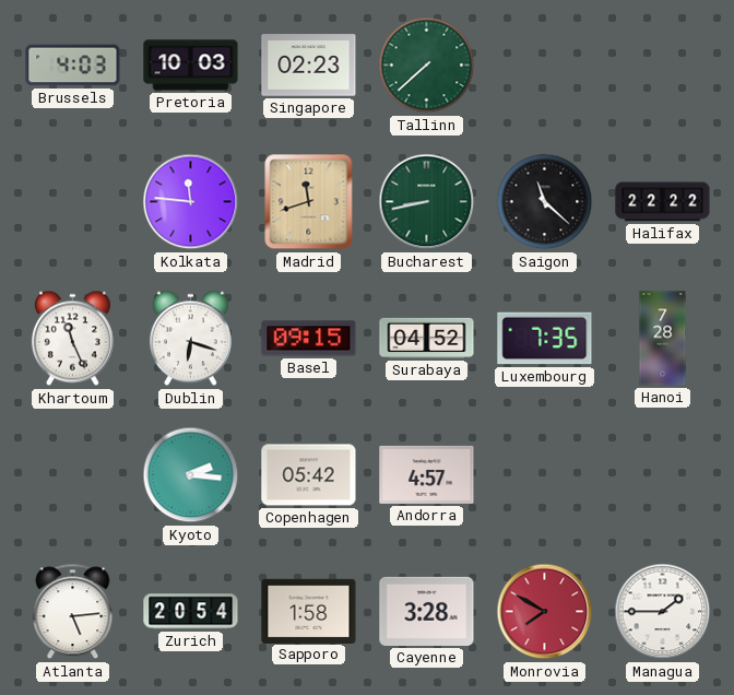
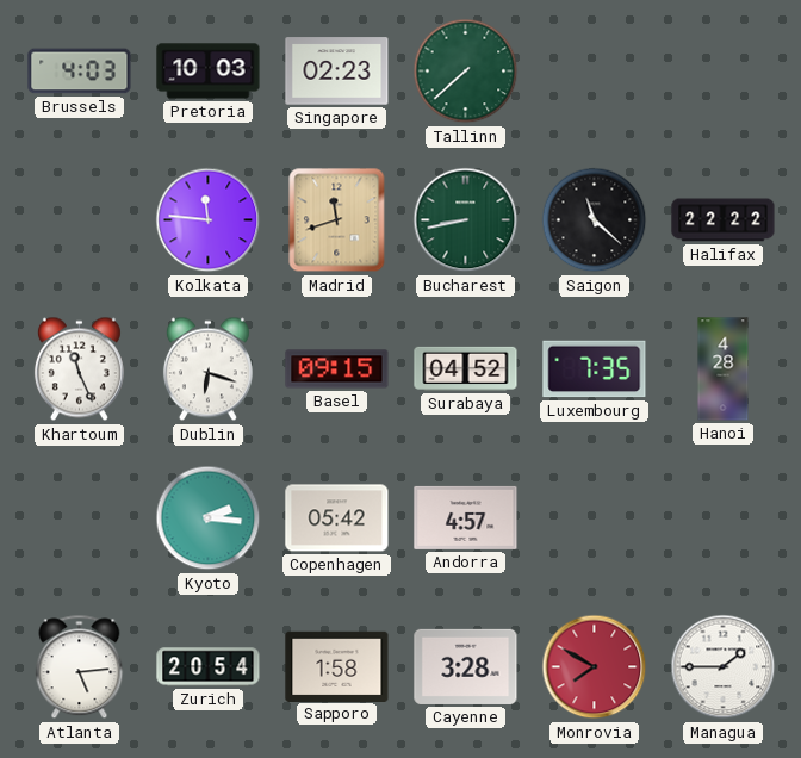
Hanoi: 7:28 -> 4:28 (724, 369)
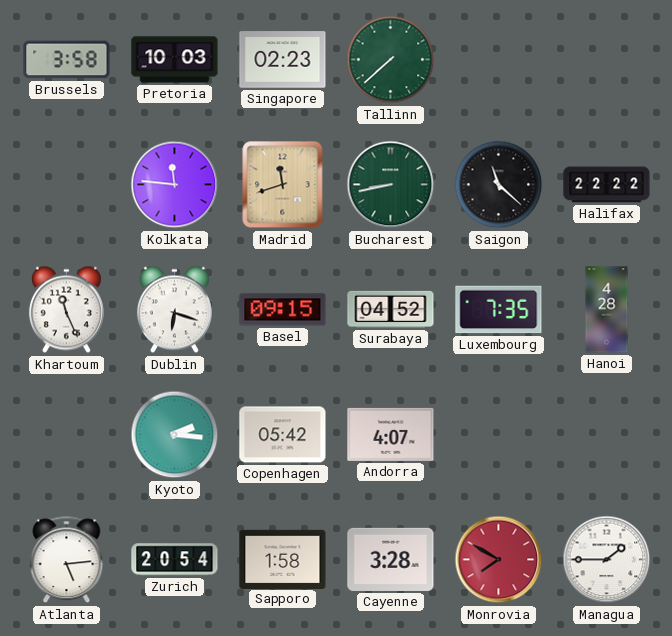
Brussels: 4:03 -> 3:58 (67, 60)
Andorra: 4:57 -> 4:07 (391, 434)
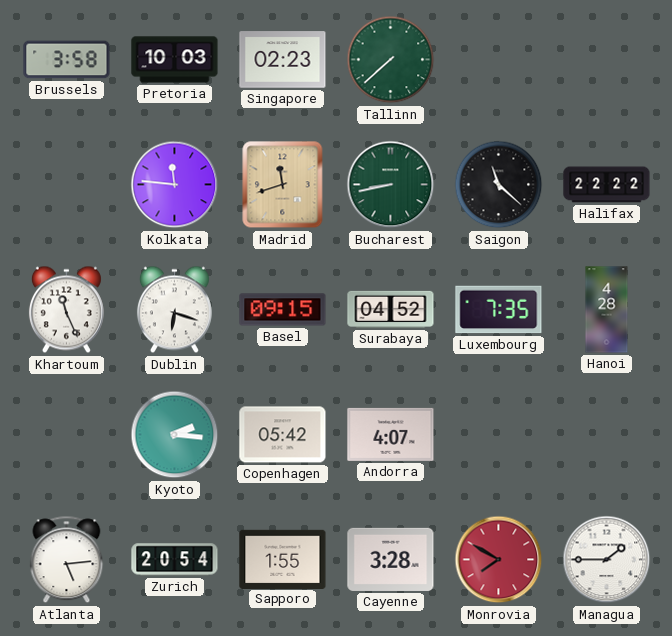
Sapporo: 1:58 -> 1:55 (283, 559)
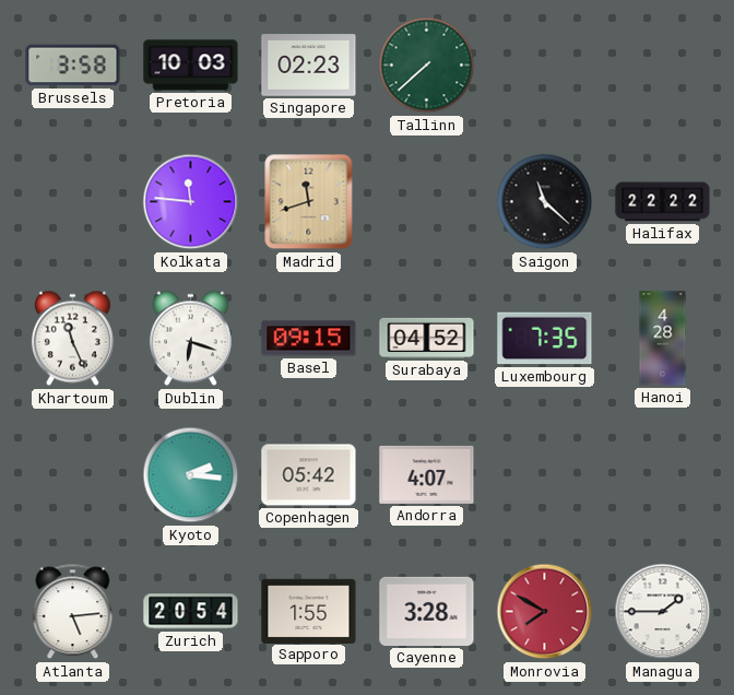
Bucharest: 8:43 -> none (391, 185)
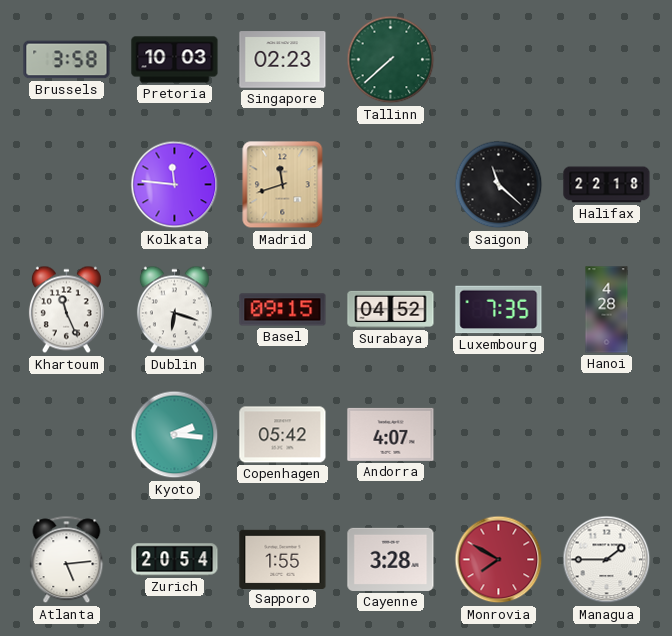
Halifax: 22:22 -> 22:18 (607, 185)
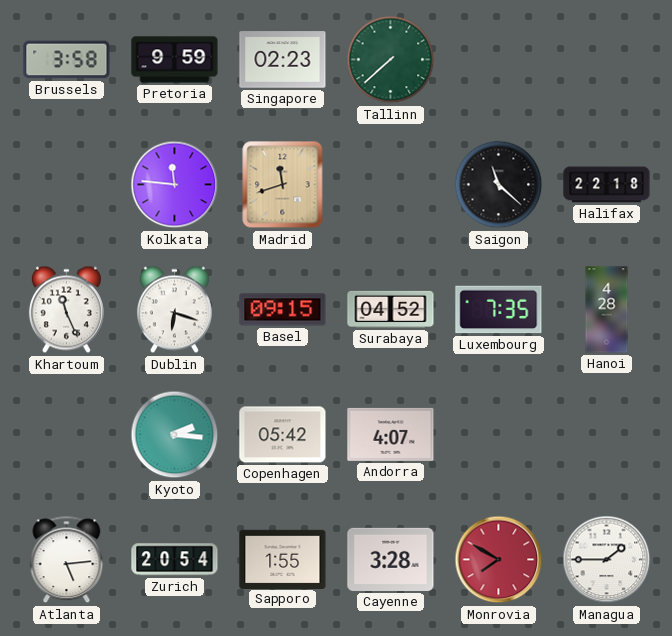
Pretoria: 10:03 -> 9:59 (175, 60)
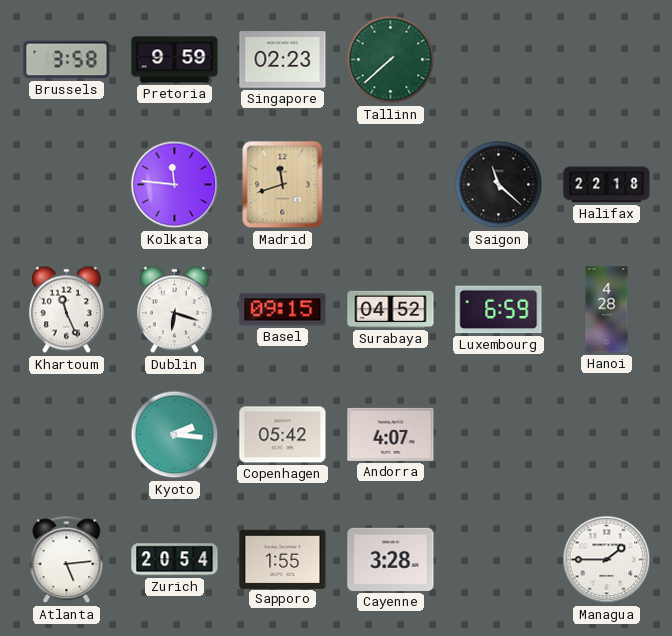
Luxembourg: 7:35 -> 6:59 (499, 310)
Monrovia: 7:50 -> none (499, 560)
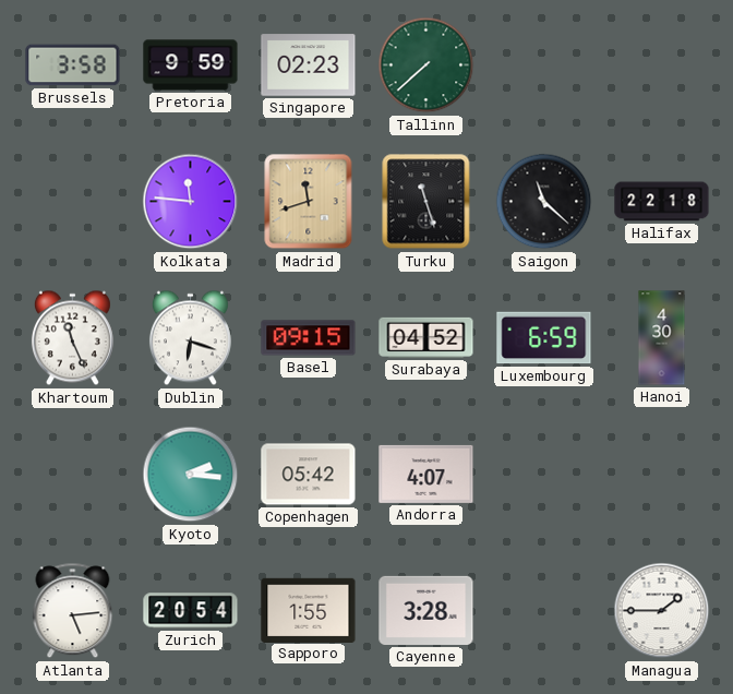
Turku: none -> 11:27 (426, 202)
Hanoi: 4:28 -> 4:30 (662, 338)
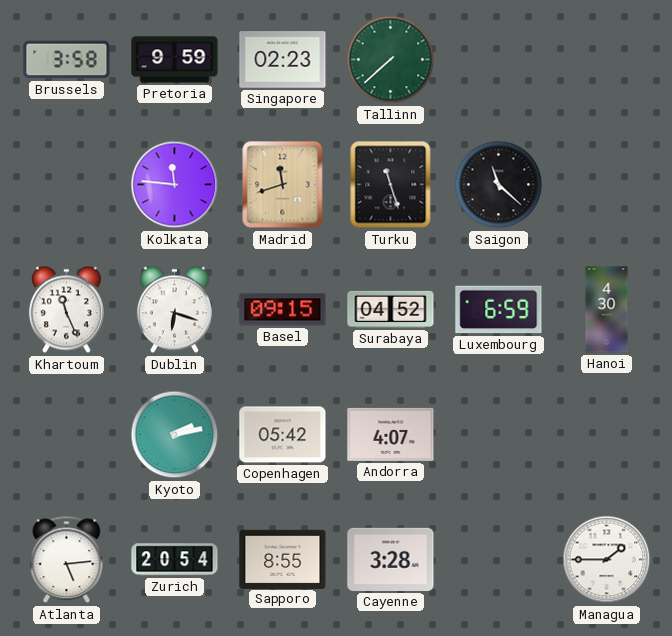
Halifax: 22:18 -> none (662, 202)
Kyoto: 2:16 -> 2:13 (175, 435)
Sapporo: 1:55 -> 8:55 (283, 559)
